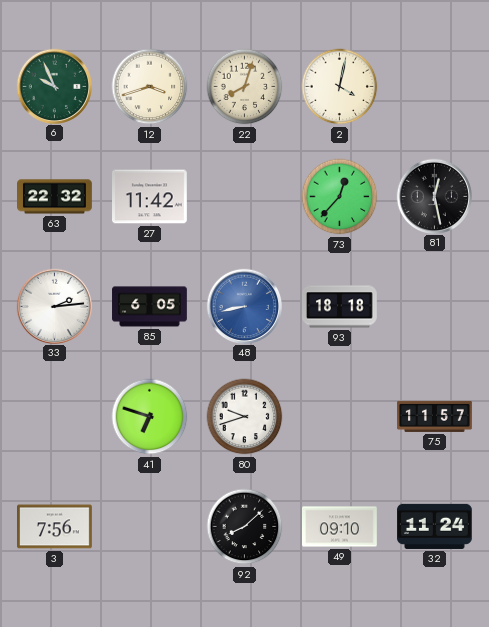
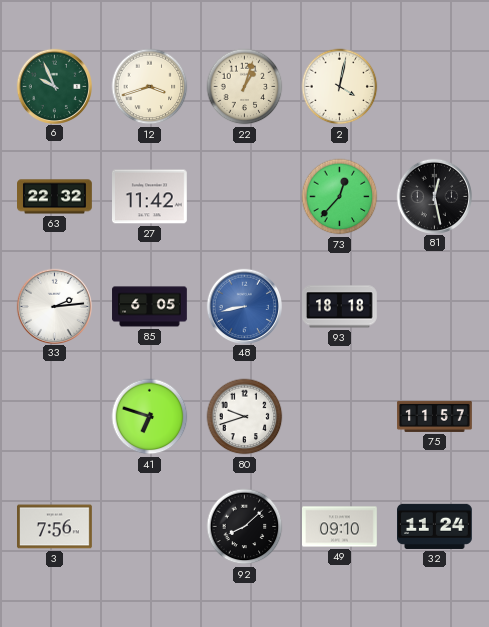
22: 8:03 -> 1:03 (245, 87)
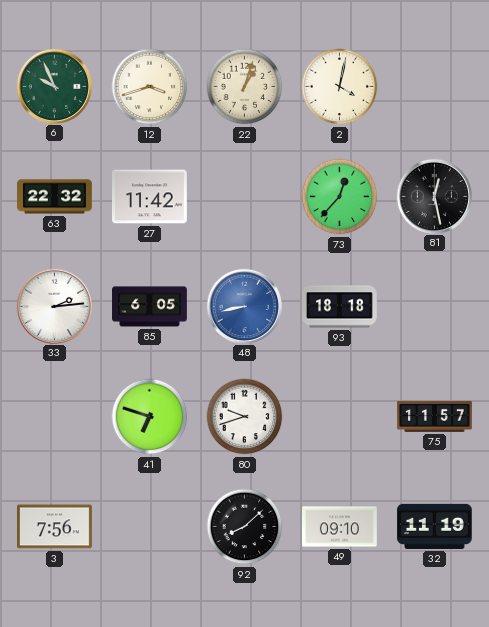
32: 11:24 -> 11:19 (435, 526)
